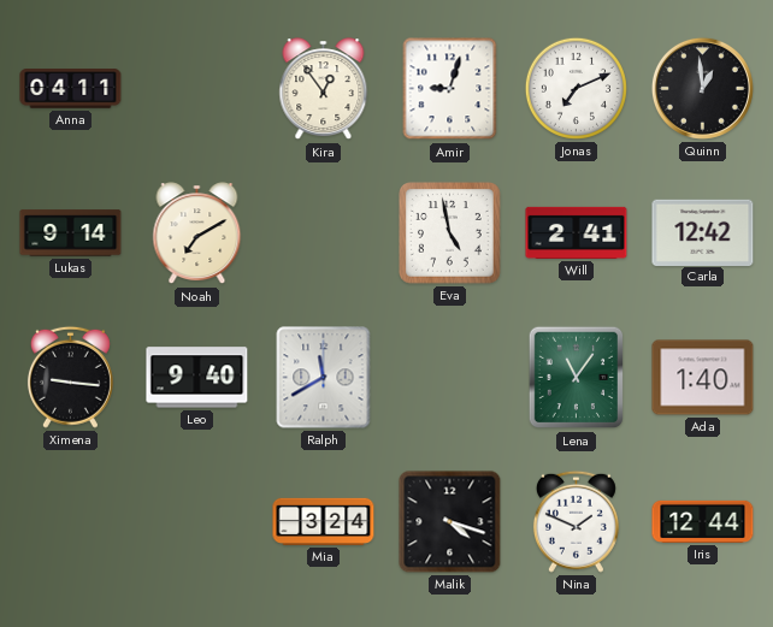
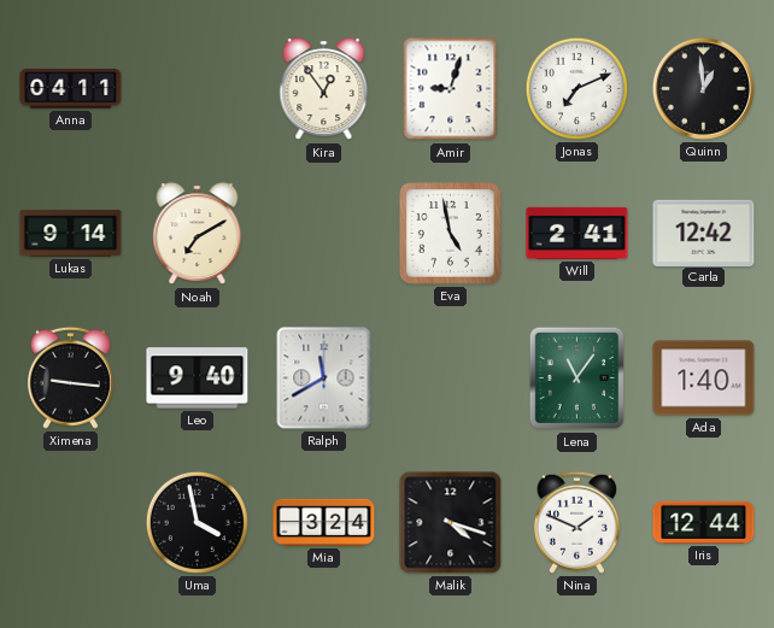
Uma: none -> 3:58 (197, 522)
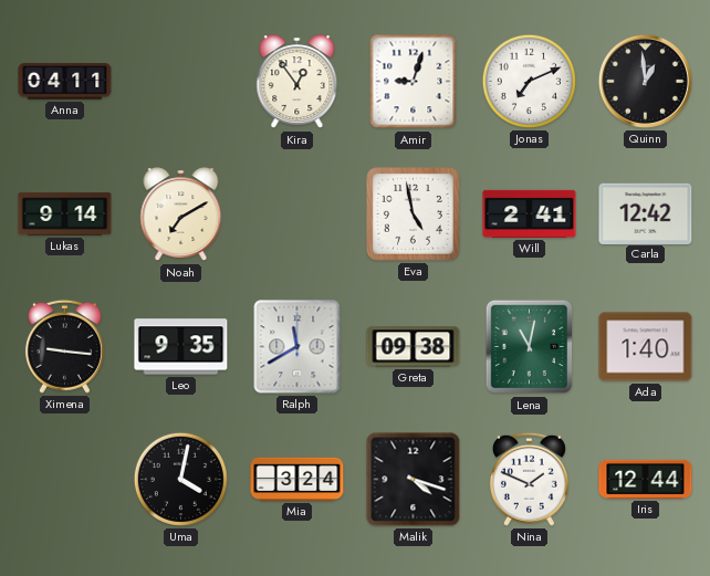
Leo: 9:40 -> 9:35 (181, 347)
Greta: none -> 09:38 (414, 347)
Lena: 11:06 -> 11:02 (530, 347)
Uma: 3:58 -> 4:02 (180, 479)
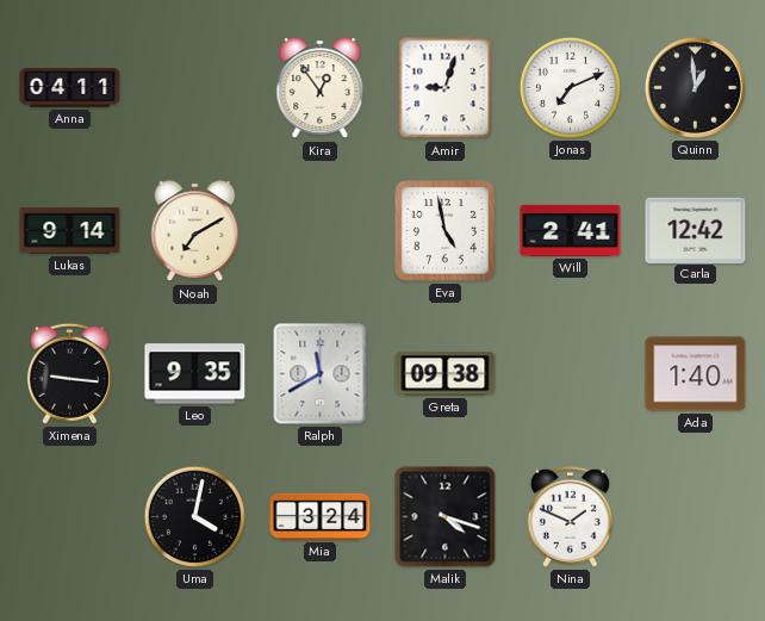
Lena: 11:02 -> none (530, 347)
Iris: 12:44 -> none (646, 479)
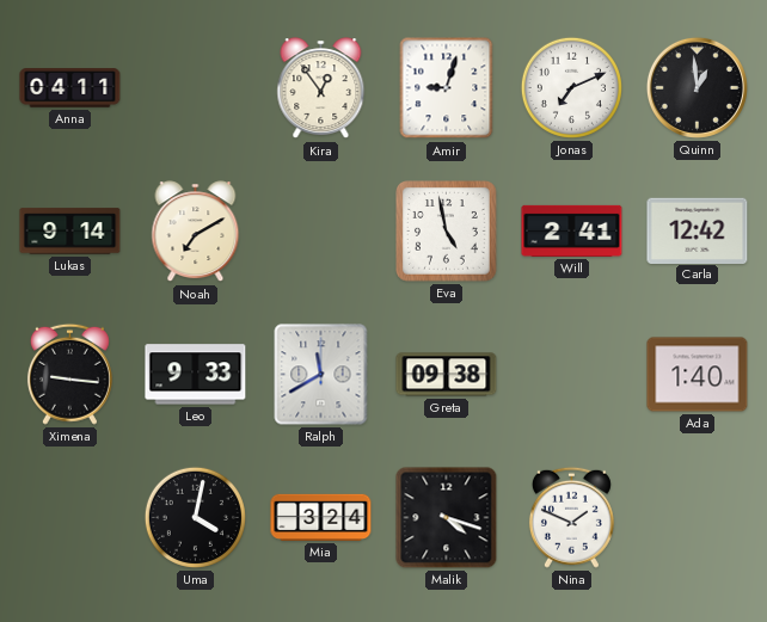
Leo: 9:35 -> 9:33 (196, 375)
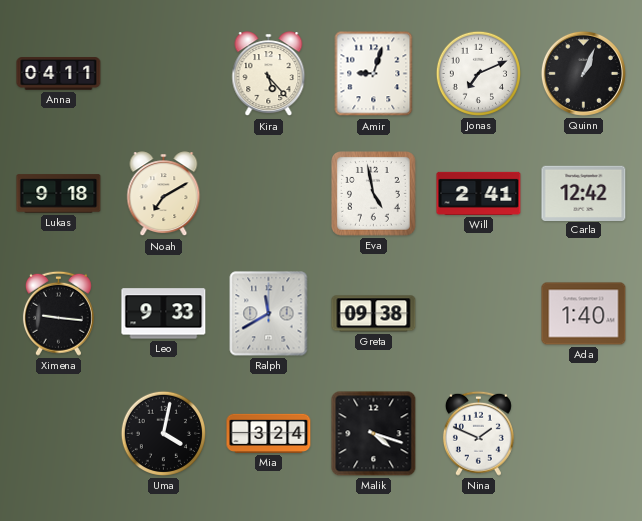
Kira: 12:54 -> 5:23 (269, 74)
Quinn: 12:59 -> 1:04 (583, 73)
Lukas: 9:14 -> 9:18 (59, 194)
